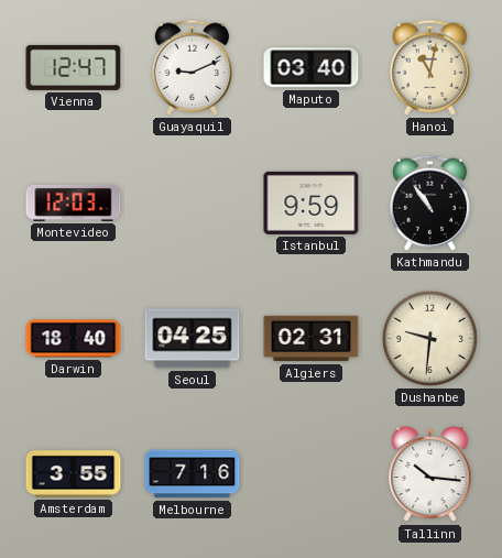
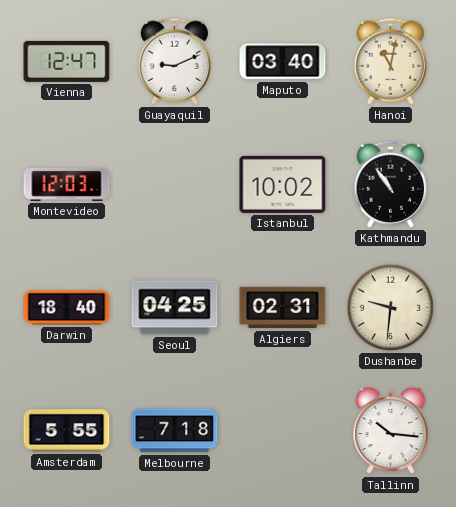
Istanbul: 9:59 -> 10:02 (283, 184)
Amsterdam: 3:55 -> 5:55 (67, 431)
Melbourne: 7:16 -> 7:18 (175, 431)
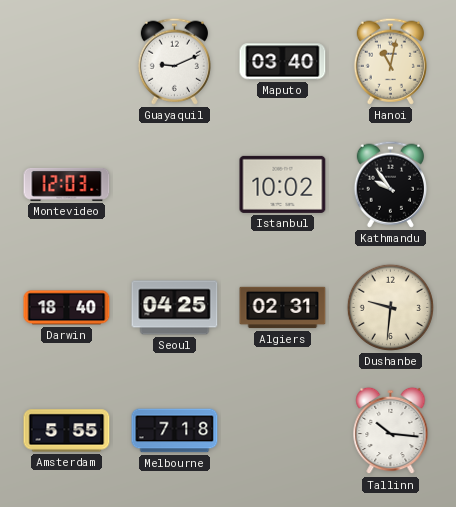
Vienna: 12:47 -> none (67, 61)
Kathmandu: 10:54 -> 9:54 (390, 184)
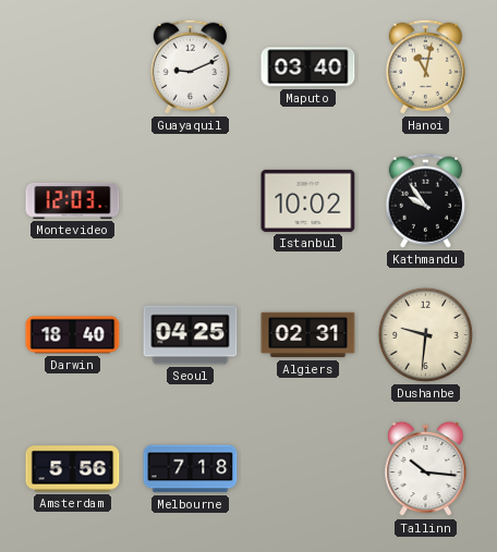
Amsterdam: 5:55 -> 5:56 (73, 469)
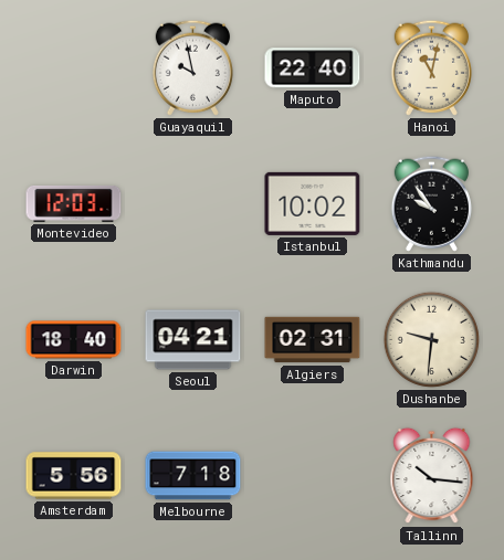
Guayaquil: 9:11 -> 9:58 (192, 67)
Maputo: 03:40 -> 22:40 (313, 68)
Seoul: 04:25 -> 04:21 (193, 340)
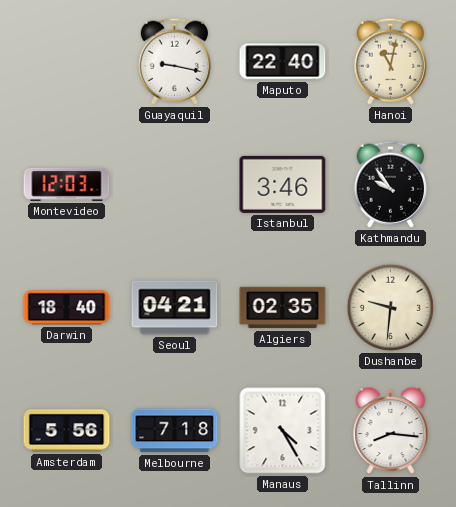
Guayaquil: 9:58 -> 9:17 (174, 61)
Istanbul: 10:02 -> 3:46 (283, 184)
Algiers: 02:31 -> 02:35 (283, 308)
Manaus: none -> 4:25 (283, 431)
Tallinn: 10:16 -> 8:16 (391, 431)
